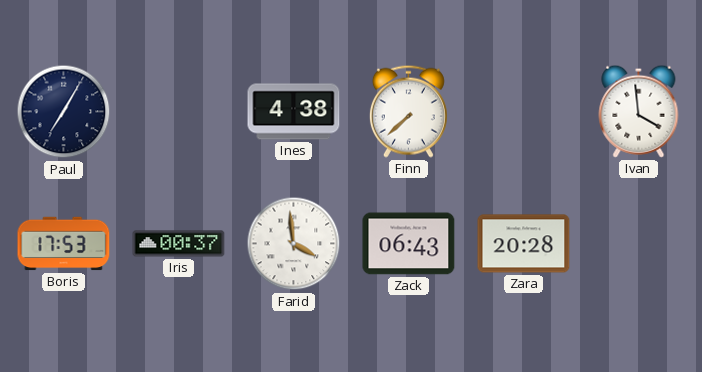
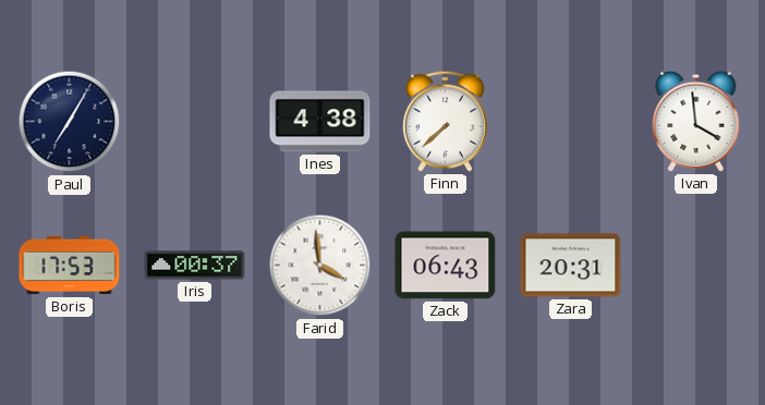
Zara: 20:28 -> 20:31 (571, 266)
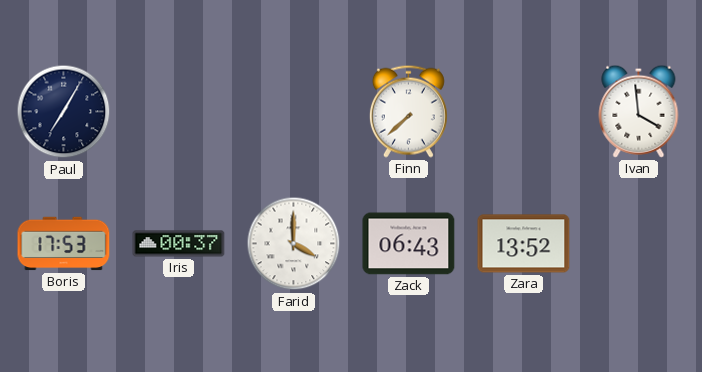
Ines: 4:38 -> none (320, 122)
Farid: 3:59 -> 4:00 (294, 244)
Zara: 20:31 -> 13:52 (524, 244)
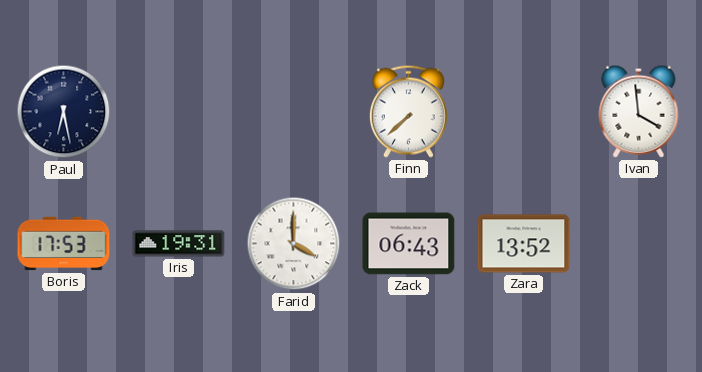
Paul: 7:05 -> 6:28 (64, 112)
Iris: 00:37 -> 19:31 (179, 244)
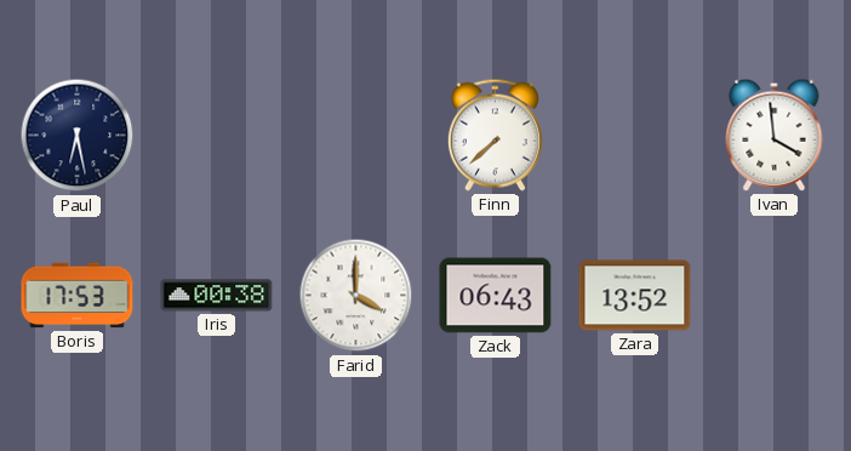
Iris: 19:31 -> 00:38 (217, 296)
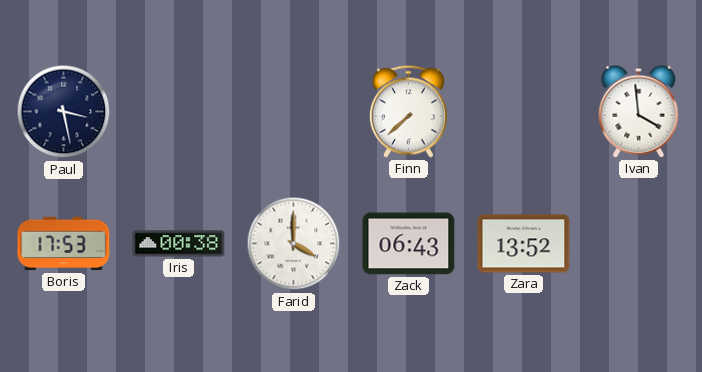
Paul: 6:28 -> 3:28 (64, 112)
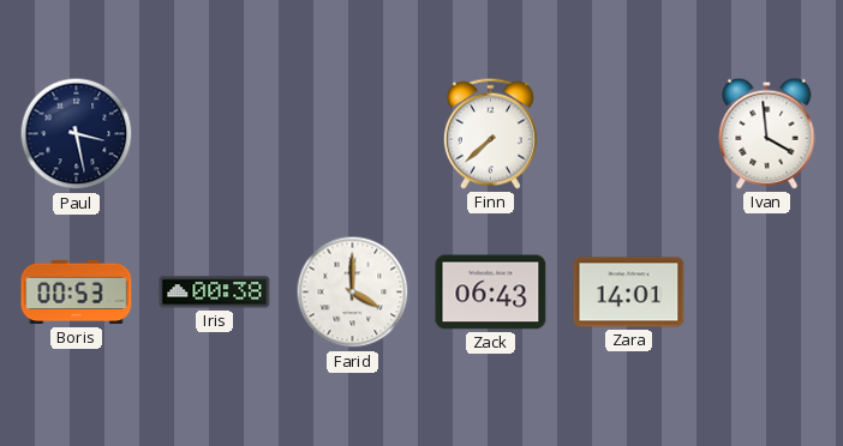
Boris: 17:53 -> 00:53 (77, 293)
Zara: 13:52 -> 14:01 (629, 293)
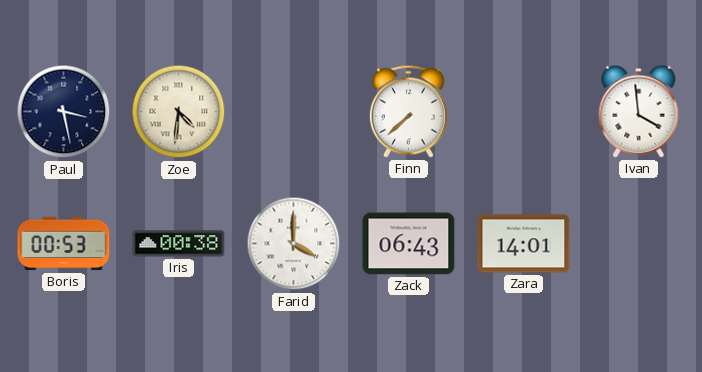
Zoe: none -> 4:31 (179, 112)
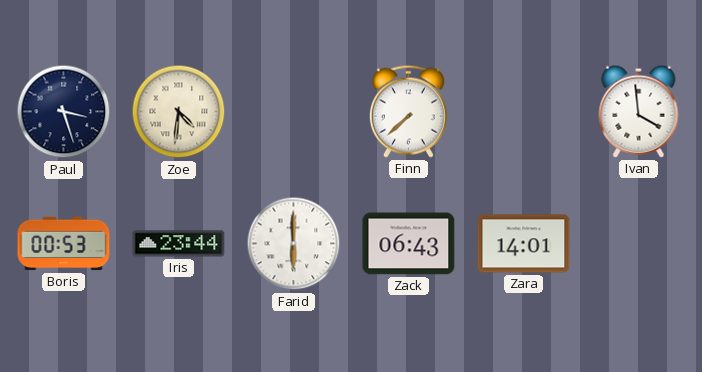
Paul: 3:28 -> 3:27 (64, 112)
Iris: 00:38 -> 23:44 (179, 244)
Farid: 4:00 -> 6:00 (294, 244)
